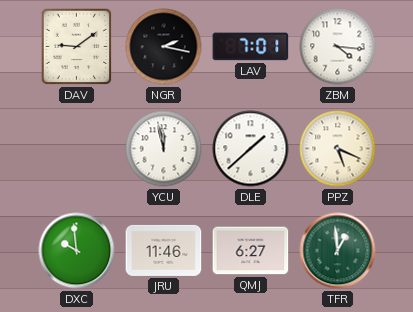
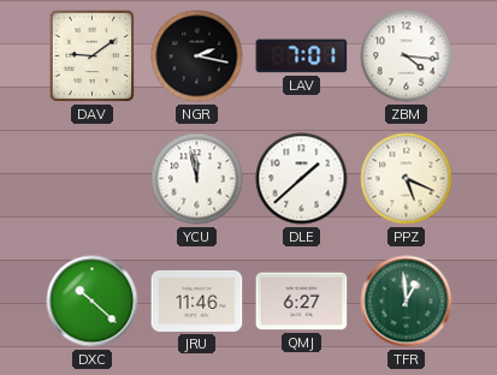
DXC: 9:59 -> 10:22 (93, 302)
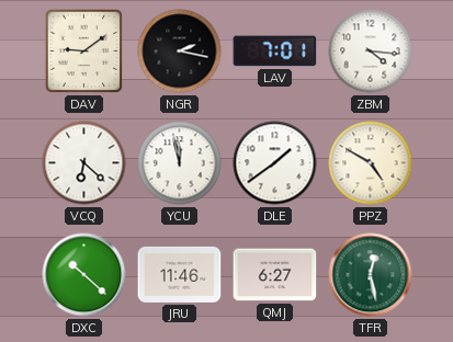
VCQ: none -> 6:22 (84, 163)
DLE: 1:38 -> 1:39 (275, 163)
PPZ: 5:19 -> 4:50 (371, 163)
TFR: 12:59 -> 12:28 (371, 275)
